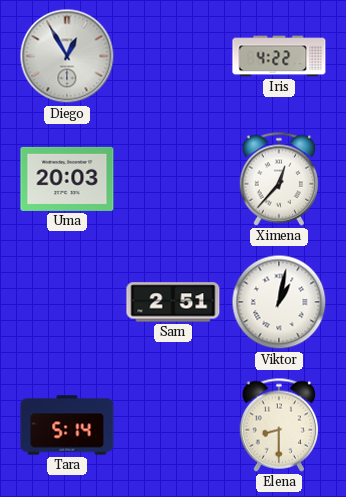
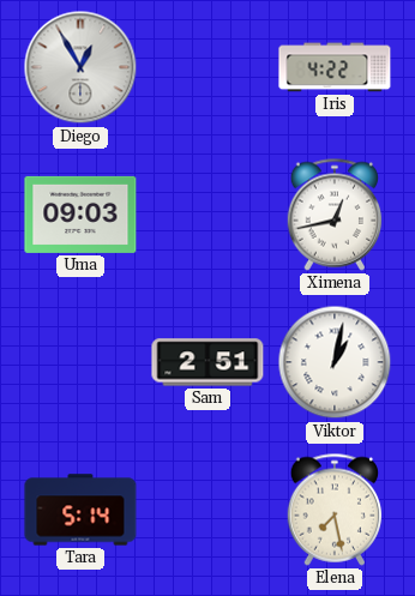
Uma: 20:03 -> 09:03 (80, 215)
Ximena: 12:37 -> 12:43 (335, 215)
Elena: 8:30 -> 7:28 (335, 510)
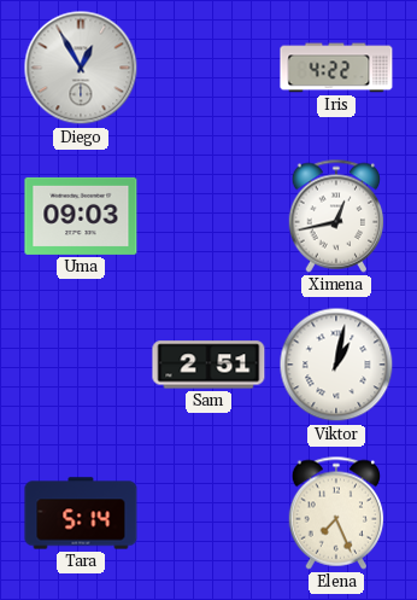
Elena: 7:28 -> 7:26 (336, 513)
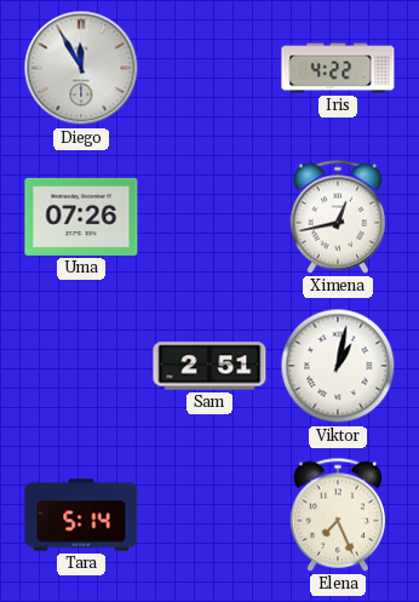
Diego: 12:55 -> 11:55 (81, 68)
Uma: 09:03 -> 07:26 (81, 217)
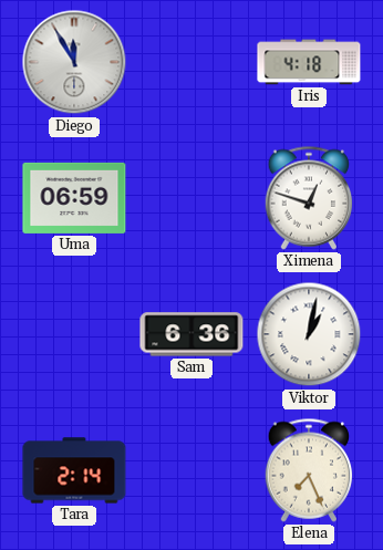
Iris: 4:22 -> 4:18 (309, 62)
Uma: 07:26 -> 06:59 (74, 198)
Ximena: 12:43 -> 12:48 (309, 198)
Sam: 2:51 -> 6:36 (191, 334)
Tara: 5:14 -> 2:14 (74, 470)
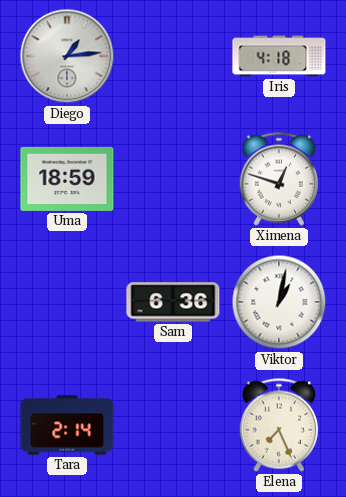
Diego: 11:55 -> 1:14 (67, 56)
Uma: 06:59 -> 18:59 (67, 179)
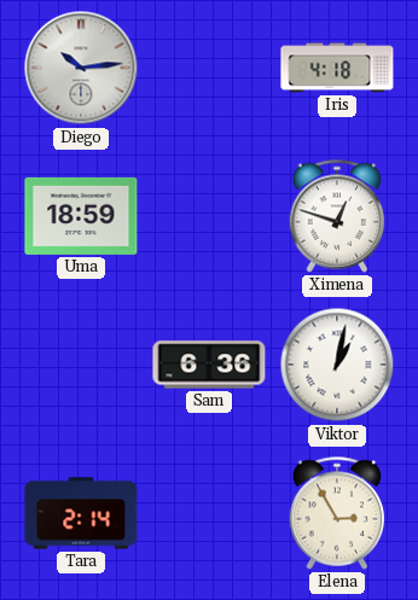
Diego: 1:14 -> 10:14 (81, 68)
Elena: 7:26 -> 2:55 (337, 513)
